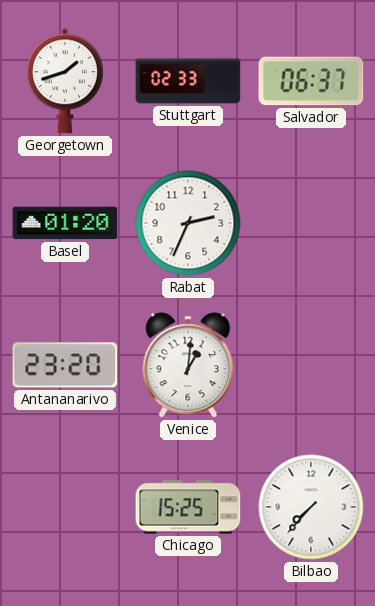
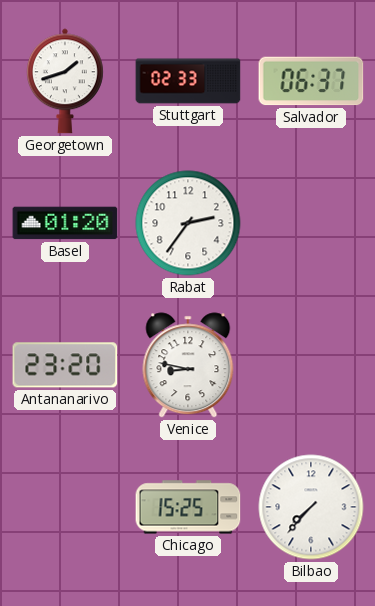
Rabat: 2:34 -> 2:36 (188, 223)
Venice: 1:01 -> 8:47 (188, 365)
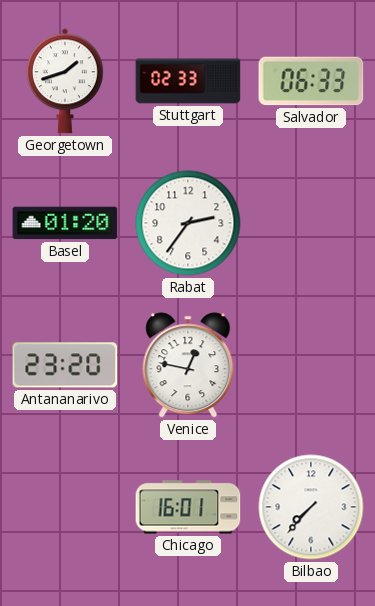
Salvador: 06:37 -> 06:33 (311, 81)
Venice: 8:47 -> 12:47 (188, 365)
Chicago: 15:25 -> 16:01 (188, 507)
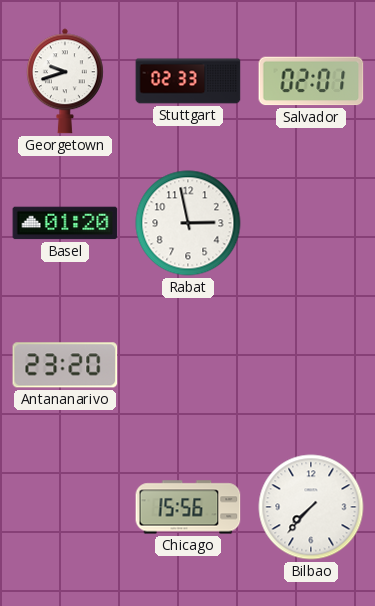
Georgetown: 1:42 -> 9:42 (65, 81)
Salvador: 06:33 -> 02:01 (311, 81)
Rabat: 2:36 -> 2:58 (188, 223)
Venice: 12:47 -> none (188, 365)
Chicago: 16:01 -> 15:56 (188, 507)
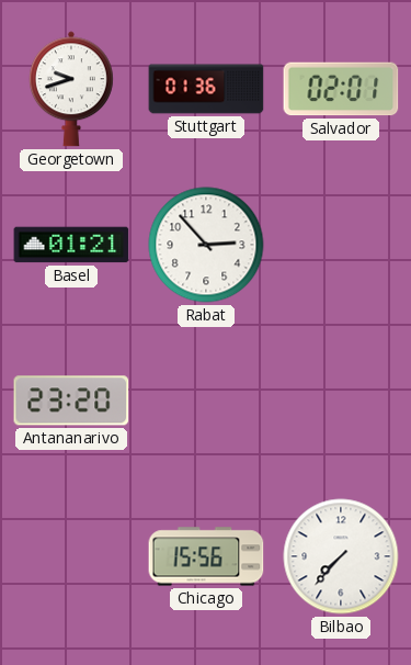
Stuttgart: 02:33 -> 01:36 (206, 89)
Basel: 01:20 -> 01:21 (71, 245)
Rabat: 2:58 -> 2:53 (206, 245)
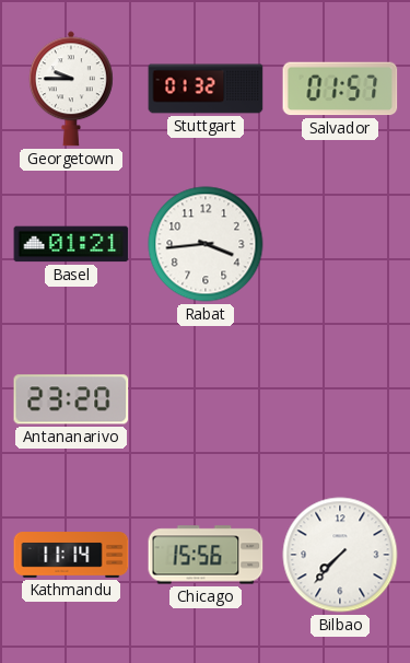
Georgetown: 9:42 -> 9:45 (71, 89)
Stuttgart: 01:36 -> 01:32 (206, 89)
Salvador: 02:01 -> 01:57 (340, 89)
Rabat: 2:53 -> 3:44 (206, 244)
Kathmandu: none -> 11:14 (71, 555)
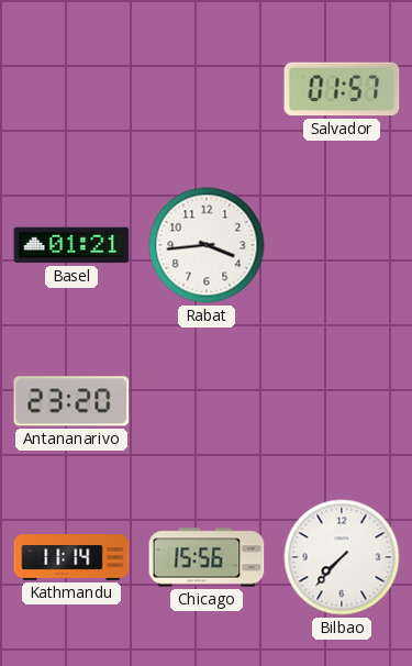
Georgetown: 9:45 -> none (71, 89)
Stuttgart: 01:32 -> none (206, 89)
